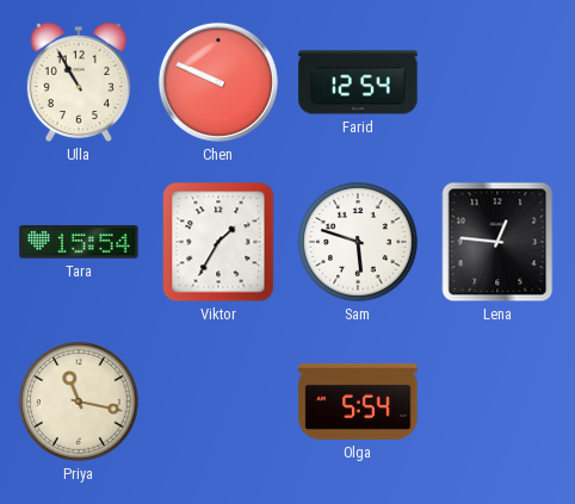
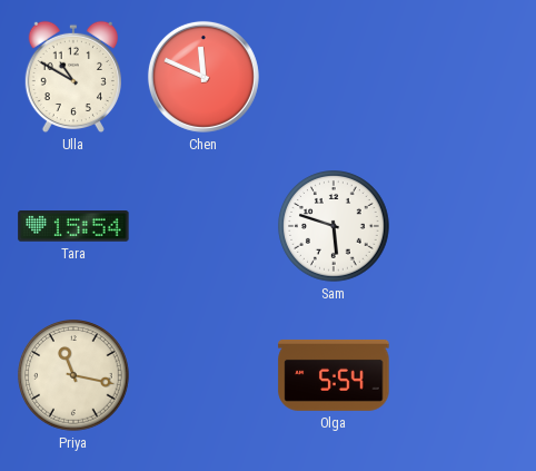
Ulla: 10:55 -> 10:50 (73, 77)
Chen: 9:49 -> 11:49 (204, 77)
Farid: 12:54 -> none (358, 82)
Viktor: 1:35 -> none (218, 242)
Lena: 12:46 -> none (497, 242)
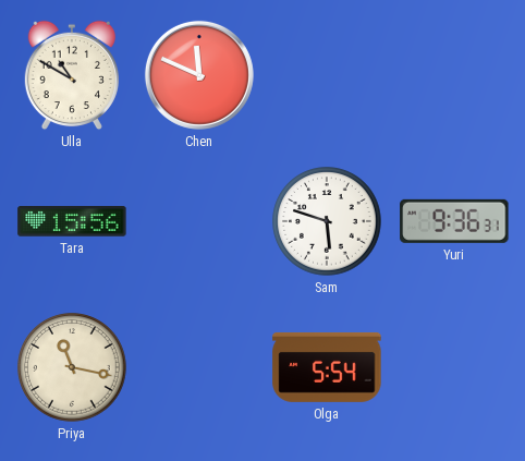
Tara: 15:54 -> 15:56 (72, 222)
Yuri: none -> 9:36 (454, 221)
